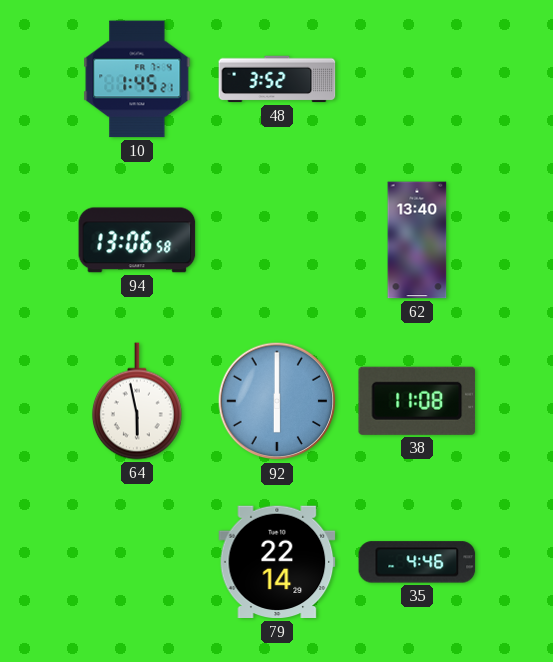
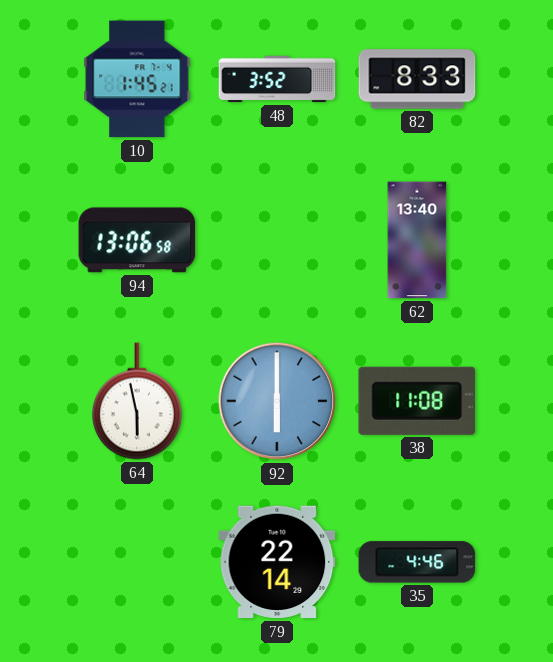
82: none -> 8:33 (417, 79)
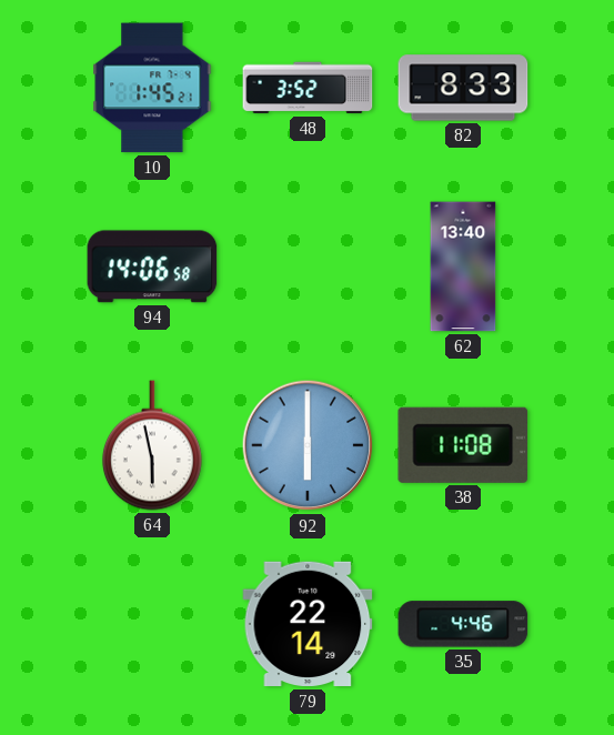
94: 13:06 -> 14:06 (152, 266)
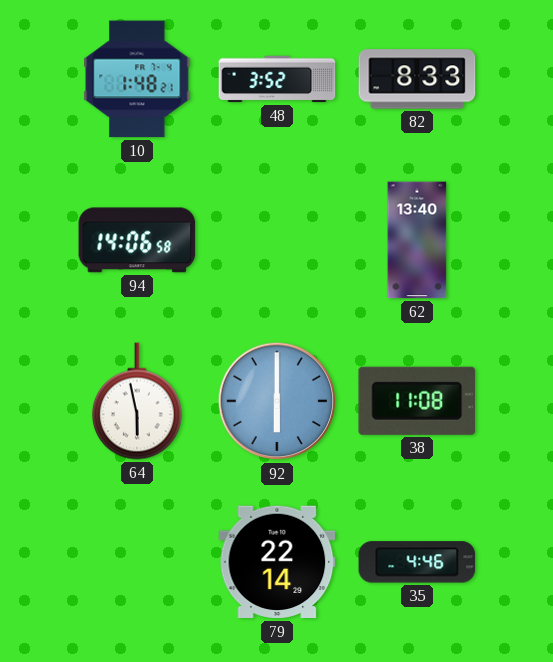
10: 1:45 -> 1:48 (137, 79)
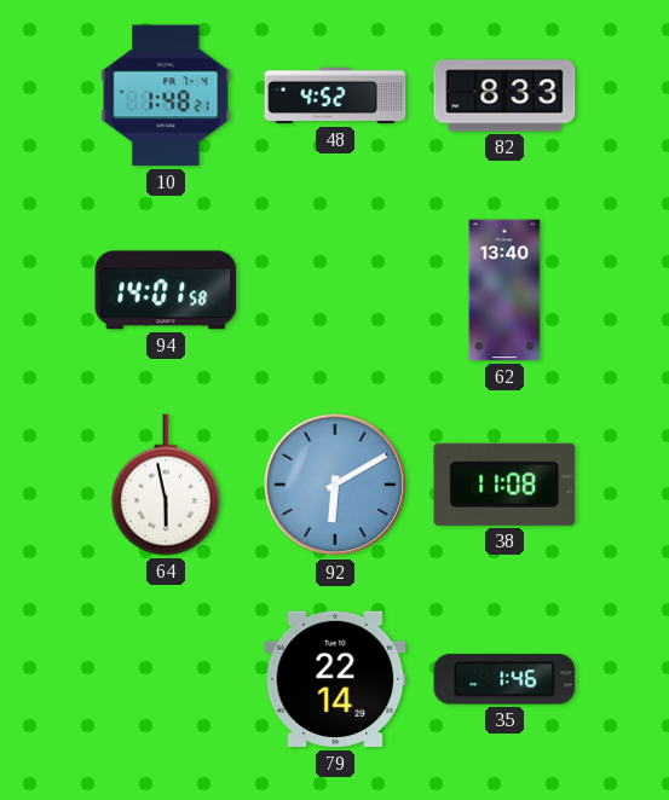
48: 3:52 -> 4:52 (335, 95)
94: 14:06 -> 14:01 (166, 290)
92: 6:00 -> 6:10 (335, 485)
35: 4:46 -> 1:46 (504, 679)
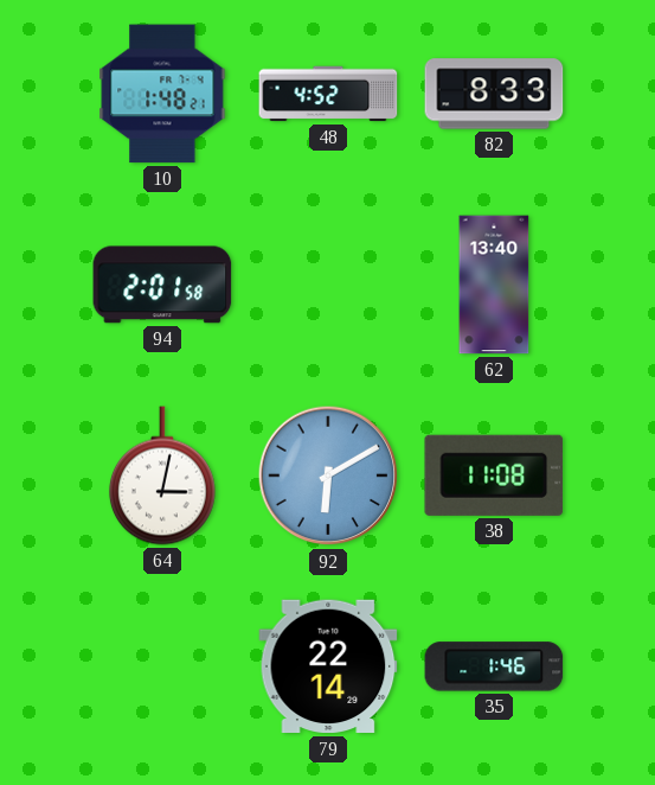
94: 14:01 -> 2:01 (162, 285)
64: 5:58 -> 3:02 (162, 476)
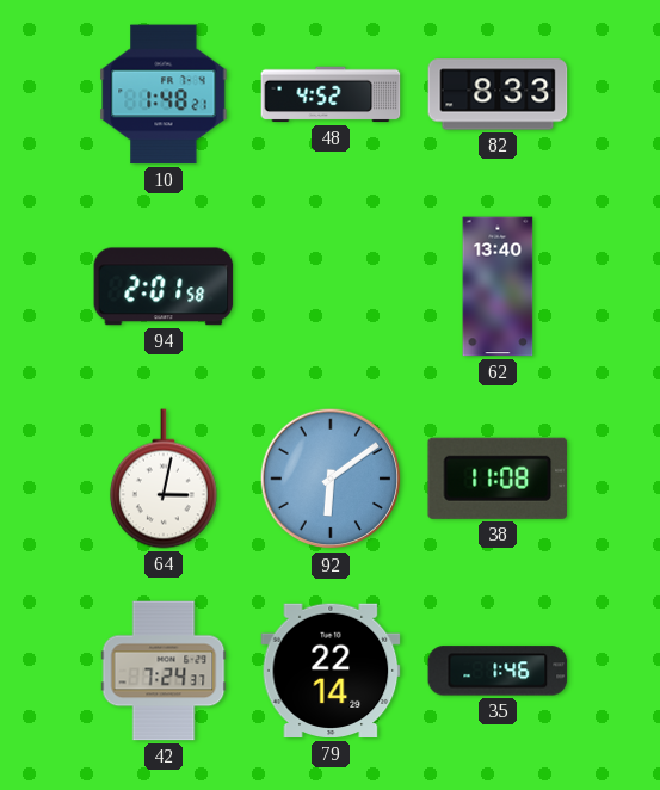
92: 6:10 -> 6:09 (331, 479)
42: none -> 7:24 (164, 671)
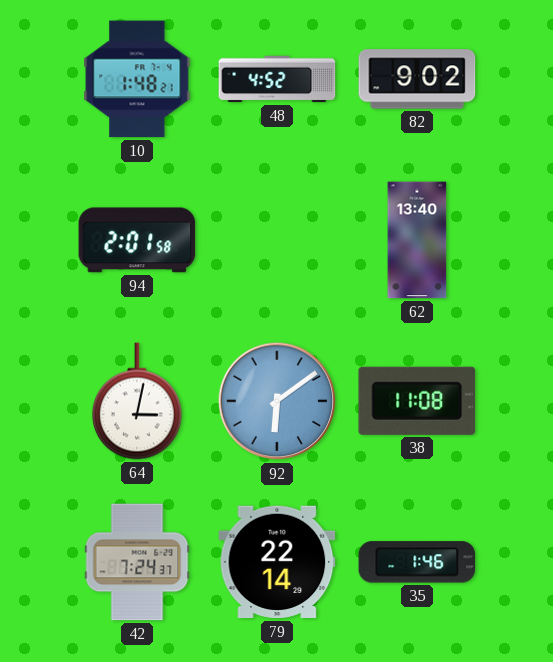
82: 8:33 -> 9:02 (417, 79)
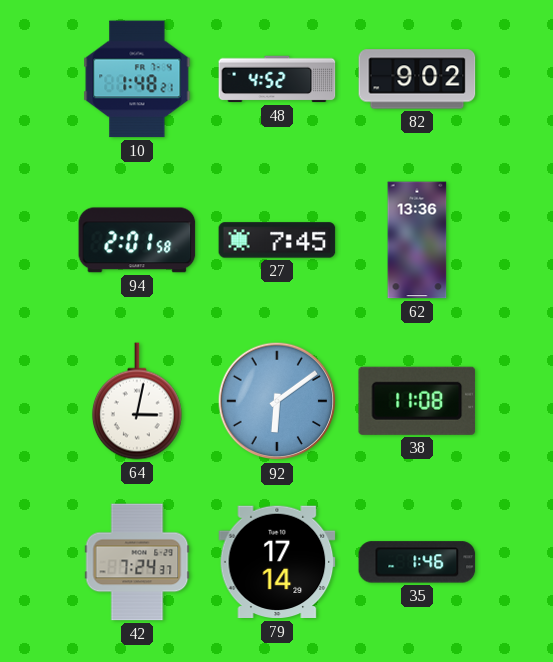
27: none -> 7:45 (277, 240)
62: 13:40 -> 13:36 (417, 240)
79: 22:14 -> 17:14 (277, 562)
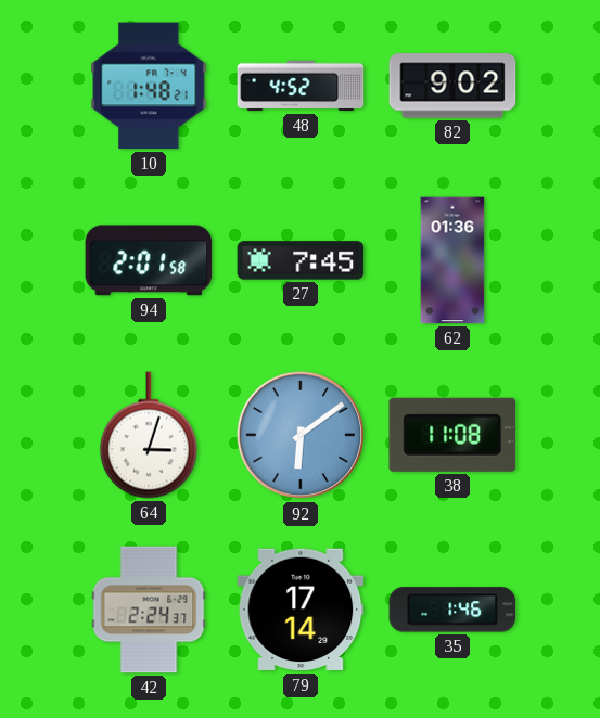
62: 13:36 -> 01:36 (452, 260)
64: 3:02 -> 3:03 (149, 435)
42: 7:24 -> 2:24 (149, 610)
